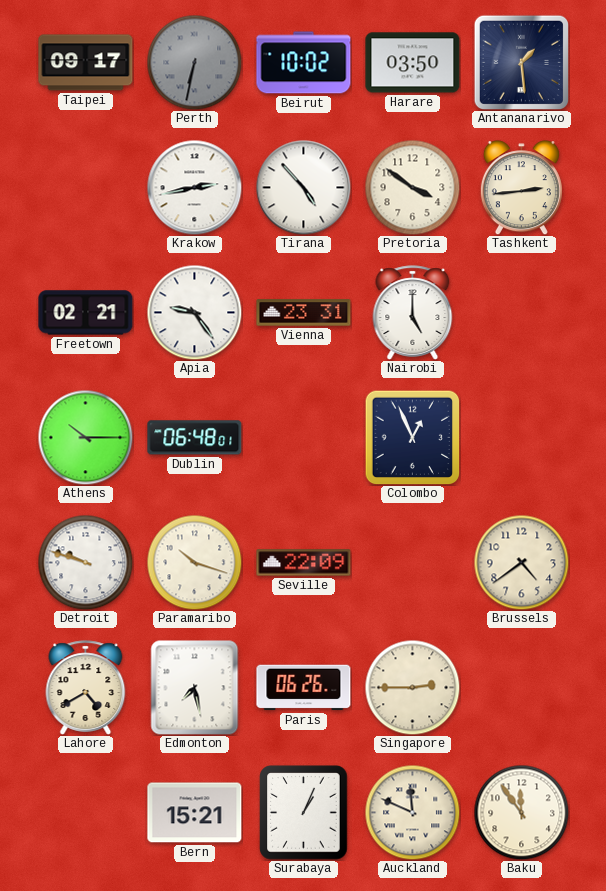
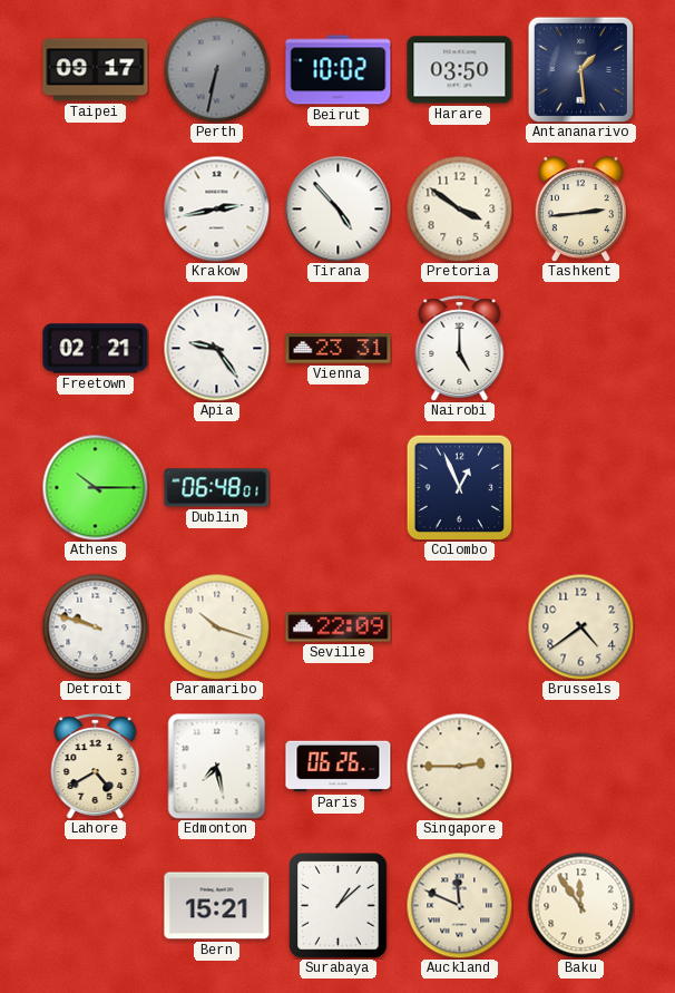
Surabaya: 1:04 -> 1:08 (339, 906)
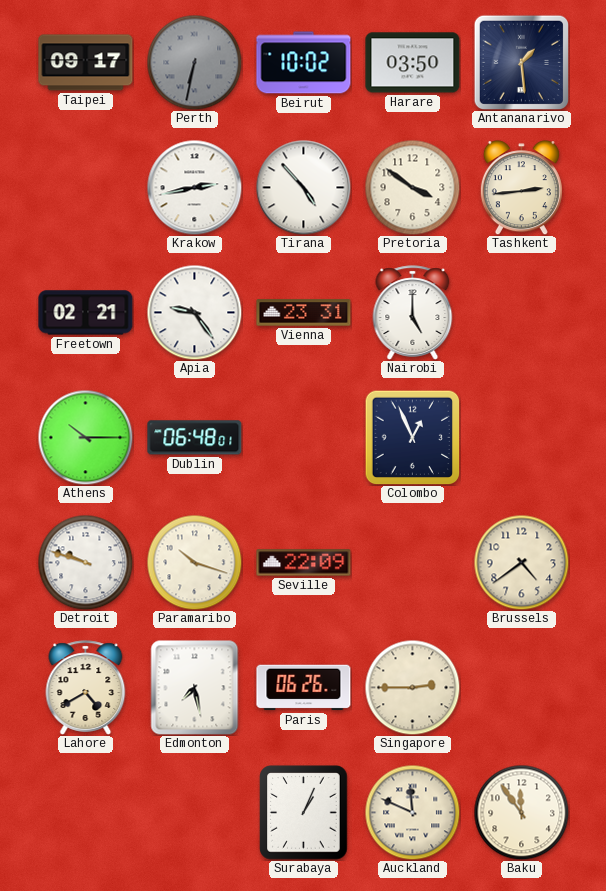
Bern: 15:21 -> none (217, 906)
Surabaya: 1:08 -> 1:04 (304, 813)
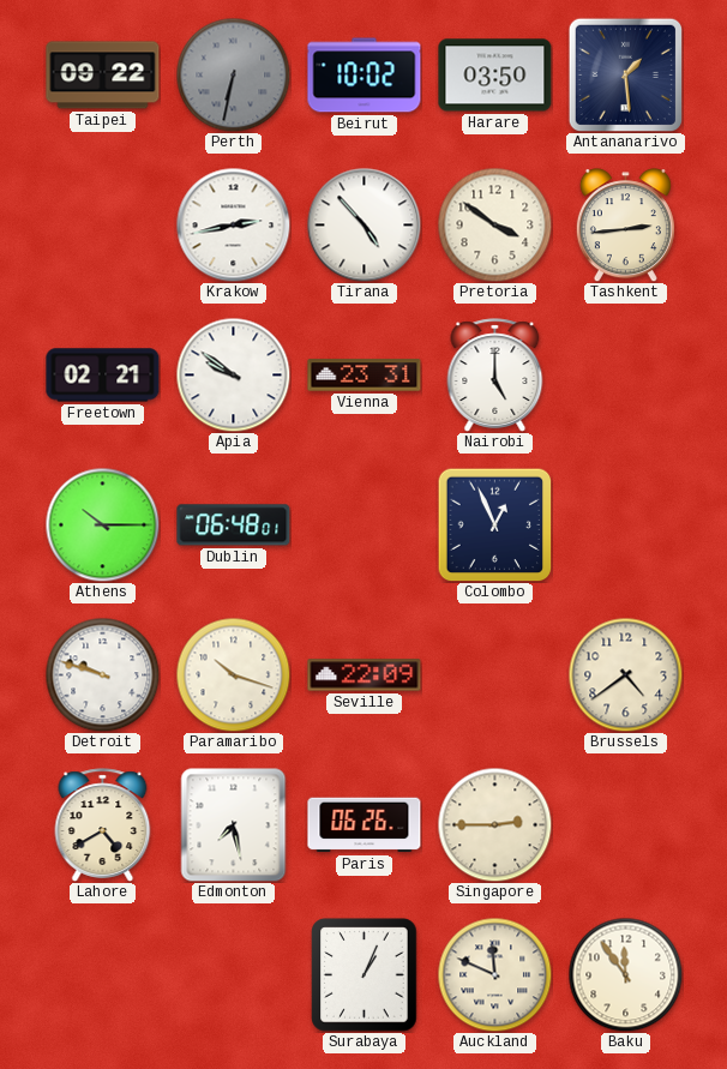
Taipei: 09:17 -> 09:22 (103, 76)
Apia: 9:24 -> 9:51 (233, 374)
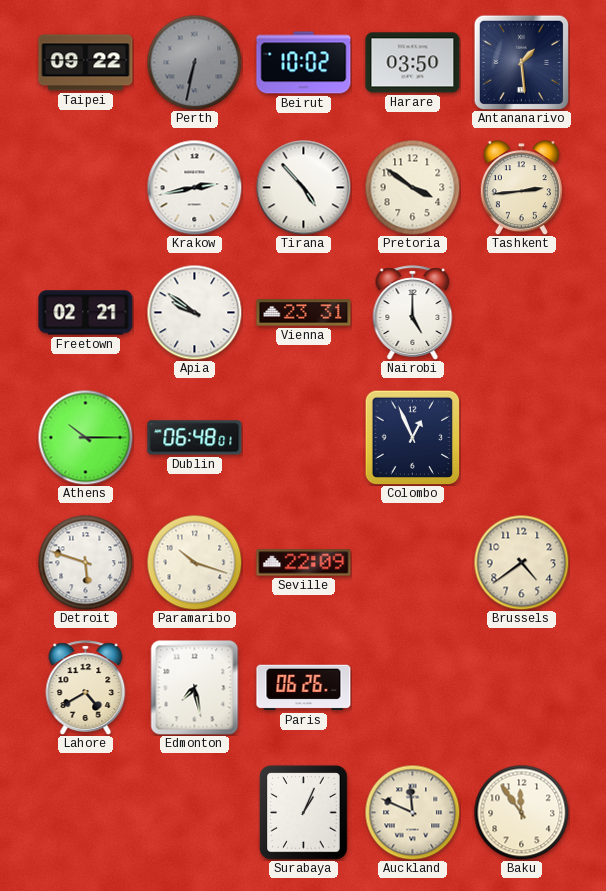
Detroit: 9:48 -> 5:48 (85, 562)
Singapore: 2:45 -> none (494, 824)
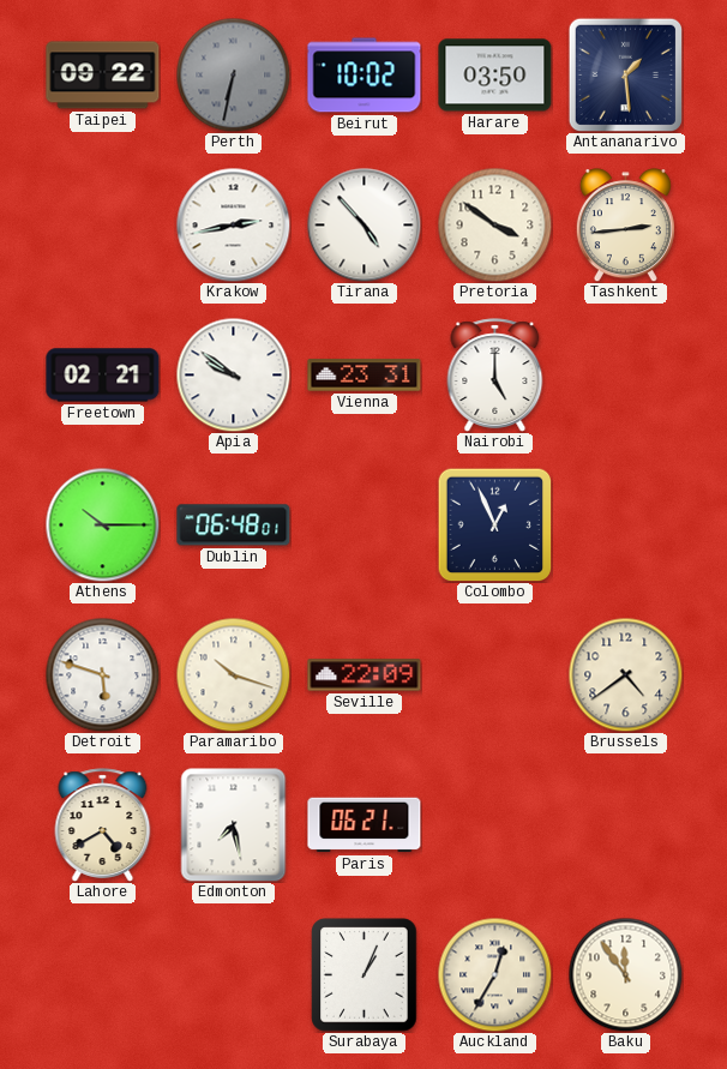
Paris: 06:26 -> 06:21 (365, 825)
Auckland: 11:49 -> 12:35 (494, 974)
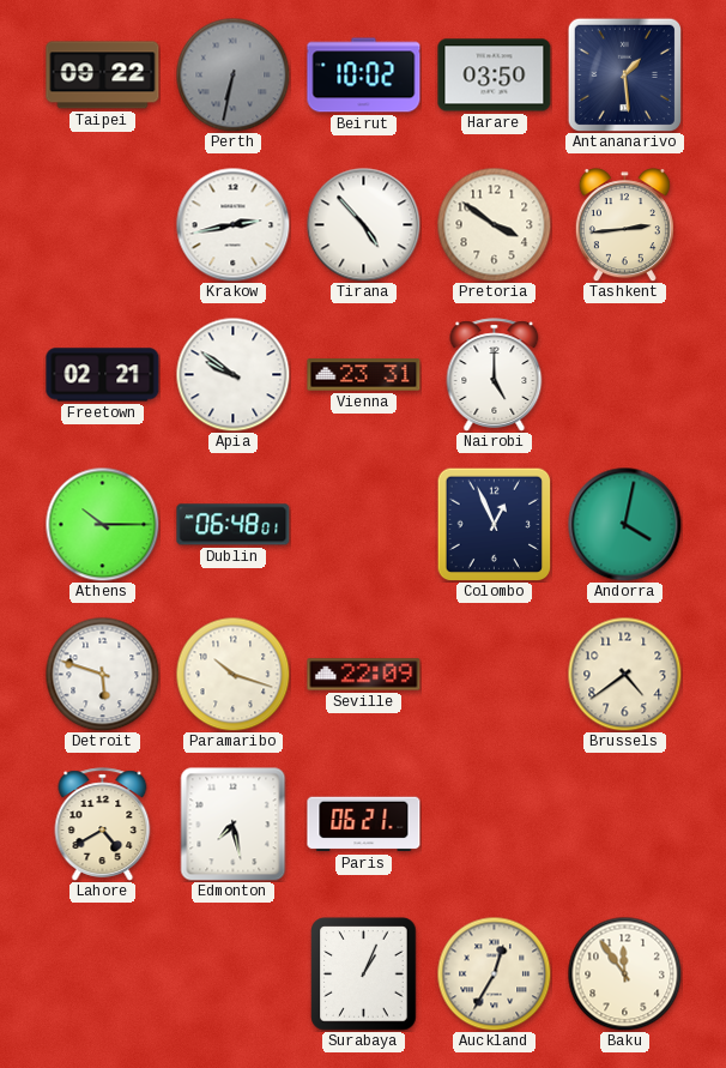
Andorra: none -> 4:02 (624, 524)
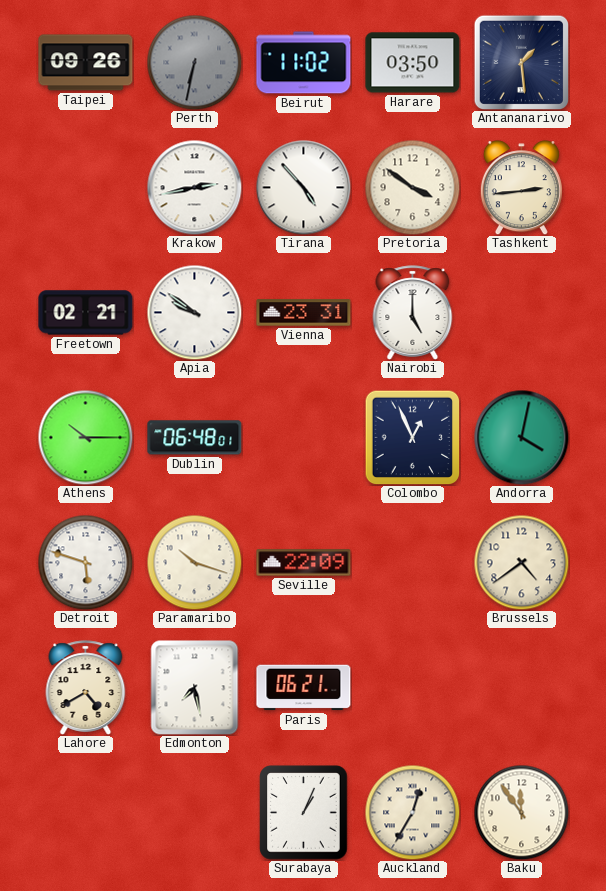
Taipei: 09:22 -> 09:26 (86, 63)
Beirut: 10:02 -> 11:02 (304, 63)
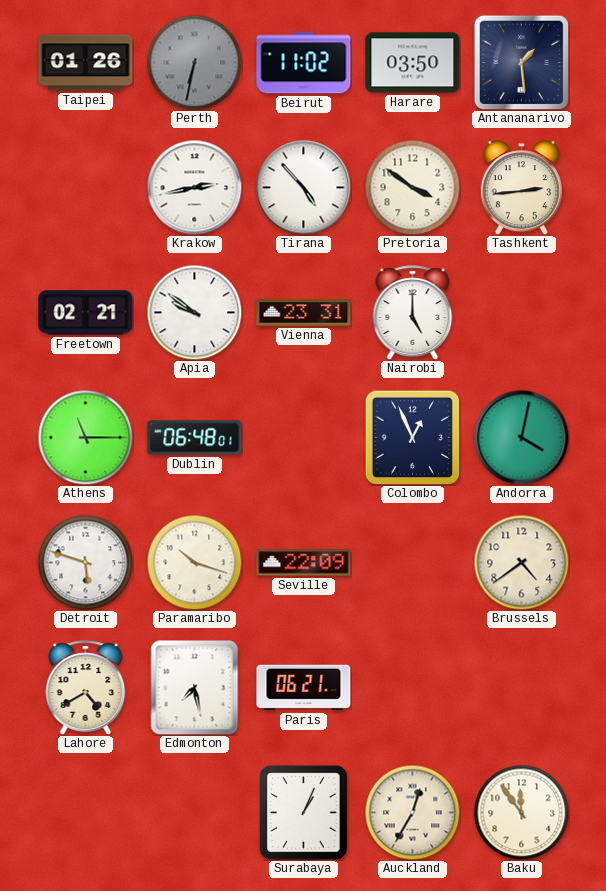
Taipei: 09:26 -> 01:26 (86, 63)
Athens: 10:15 -> 11:15 (85, 437)
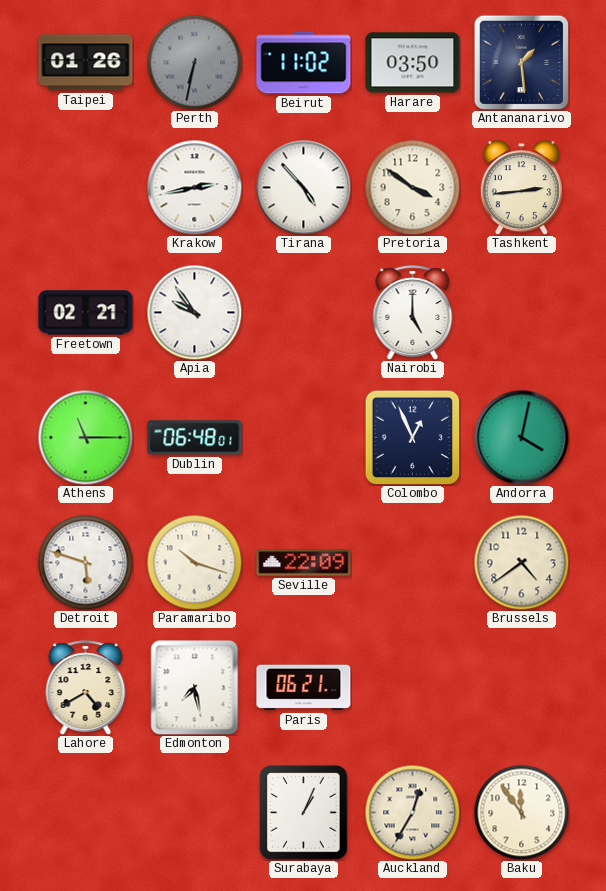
Apia: 9:51 -> 9:54 (194, 312)
Vienna: 23:31 -> none (304, 313)
